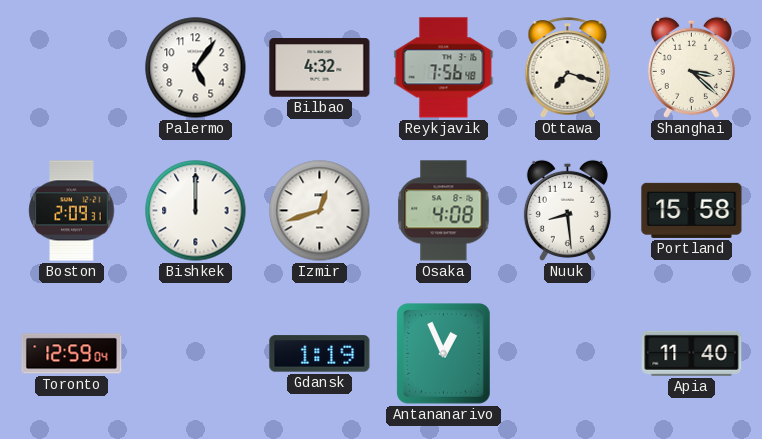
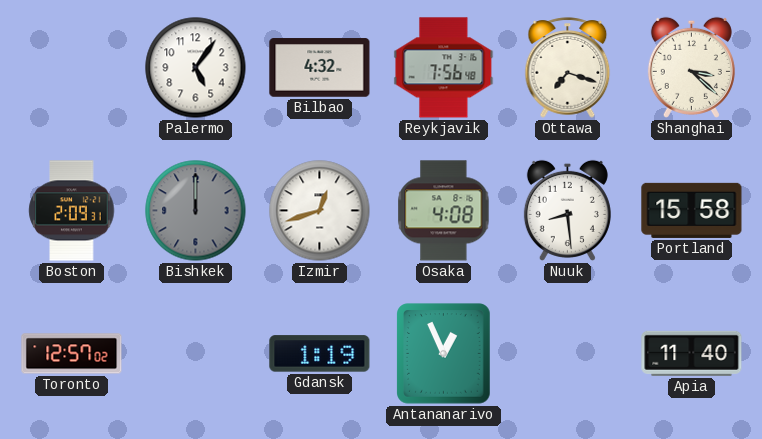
Bishkek dial: white -> grey (196, 211)
Toronto: 12:59 -> 12:57 (72, 354)
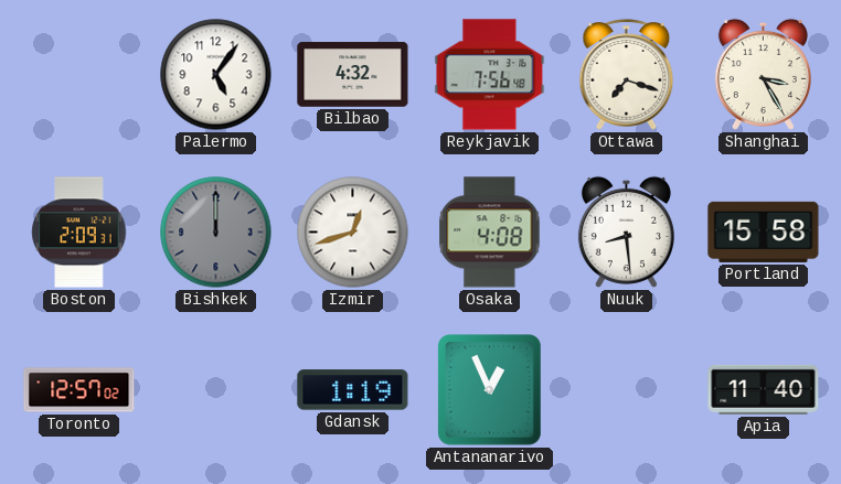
Shanghai: 3:22 -> 3:25 (763, 74)
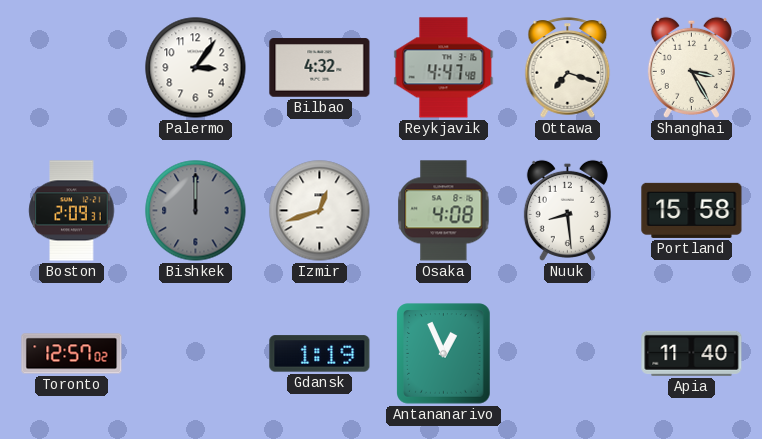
Palermo: 5:06 -> 3:06 (196, 68)
Reykjavik: 7:56 -> 4:47 (444, 68)
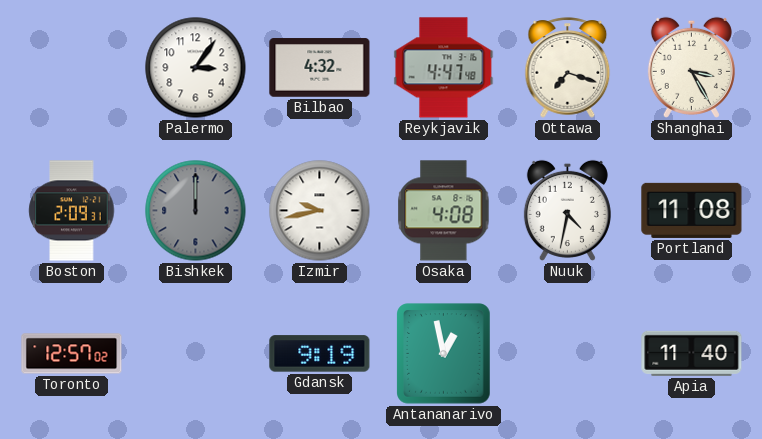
Izmir: 12:42 -> 9:43 (320, 211)
Nuuk: 8:29 -> 4:32 (567, 210)
Portland: 15:58 -> 11:08 (692, 210)
Gdansk: 1:19 -> 9:19 (320, 354)
Antananarivo: 12:56 -> 12:58 (444, 354)
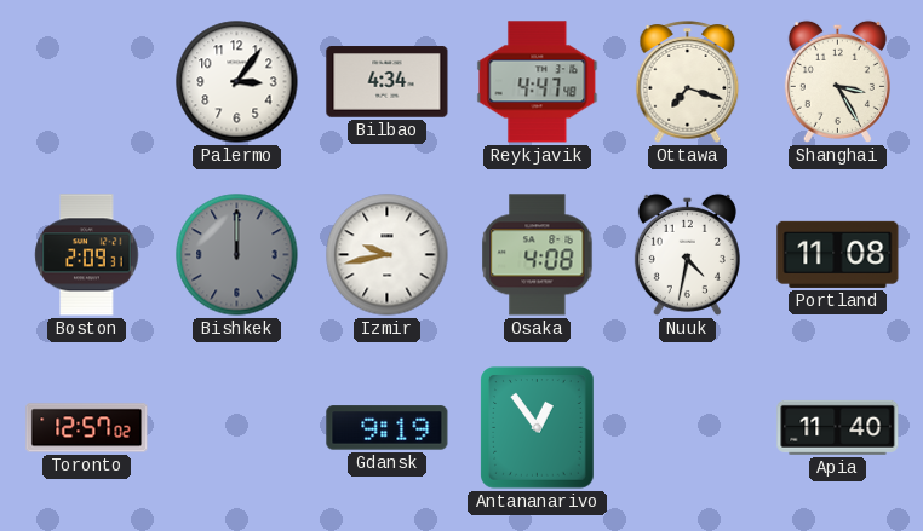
Bilbao: 4:32 -> 4:34 (388, 82)
Antananarivo: 12:58 -> 12:54 (538, 428)
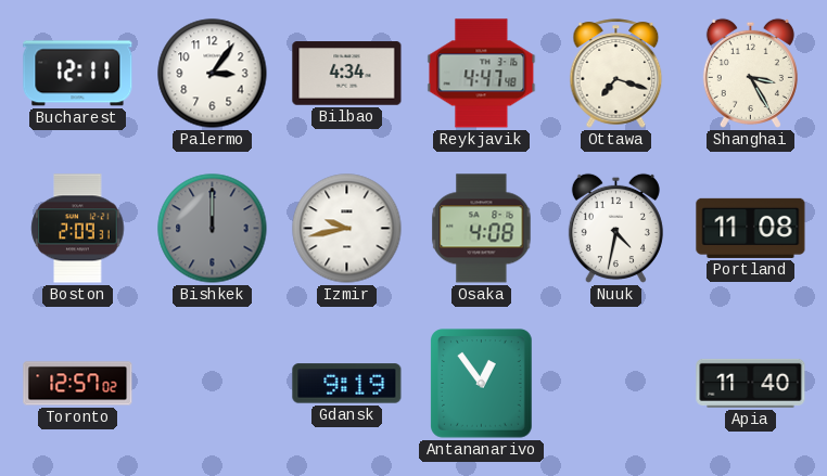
Bucharest: none -> 12:11 (78, 74)
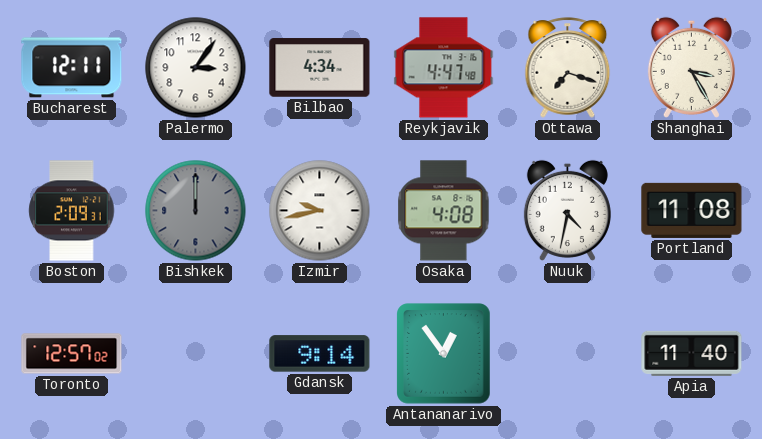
Gdansk: 9:19 -> 9:14 (320, 354)
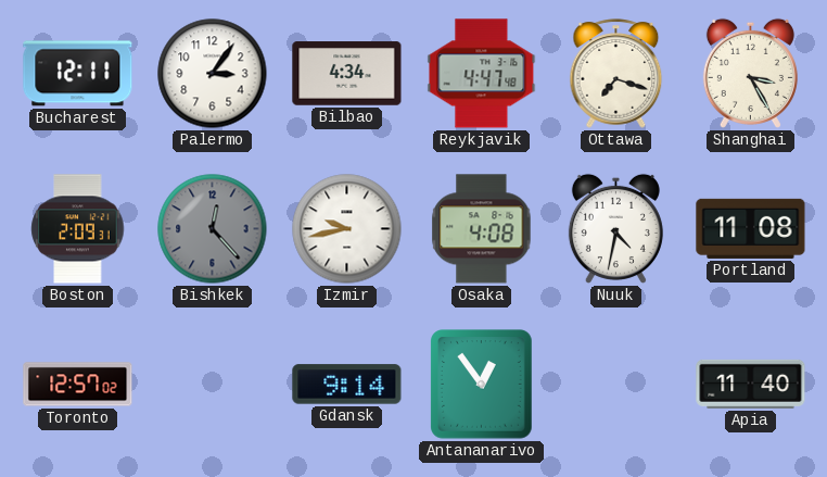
Bishkek: 12:00 -> 12:23 (213, 229)
